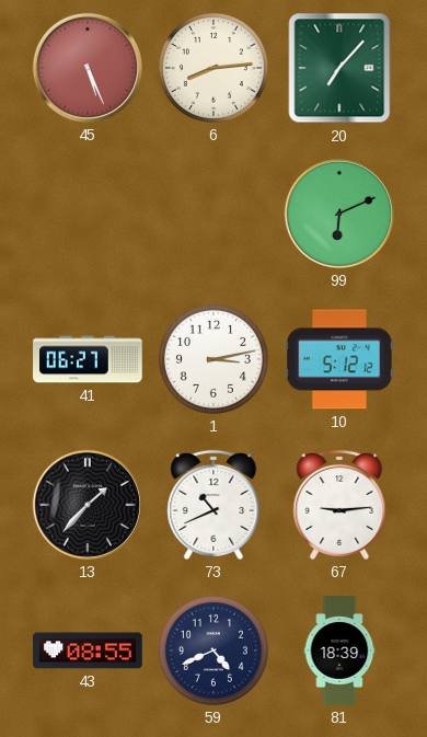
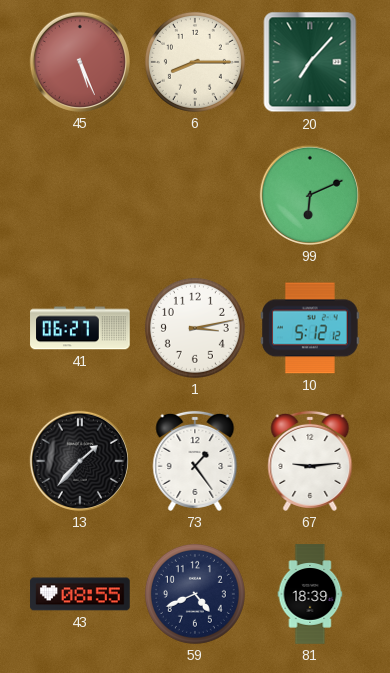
6: 8:14 -> 8:15 (195, 62)
73: 10:41 -> 1:24 (195, 461)
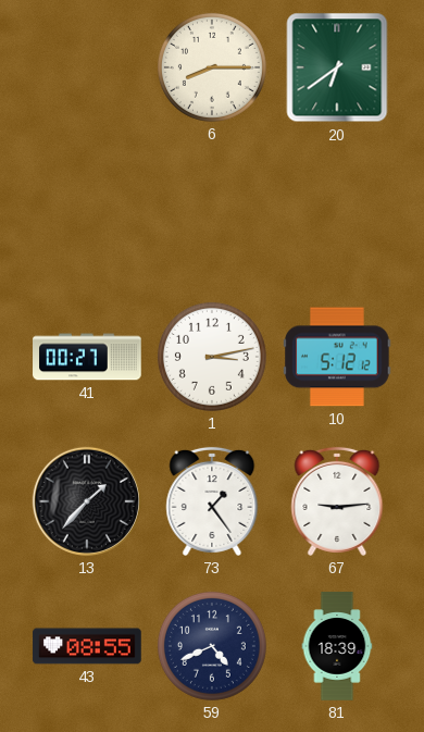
45: 5:26 -> none (80, 62)
20: 7:07 -> 6:39 (337, 67)
99: 6:11 -> none (310, 195)
41: 06:27 -> 00:27 (87, 357)
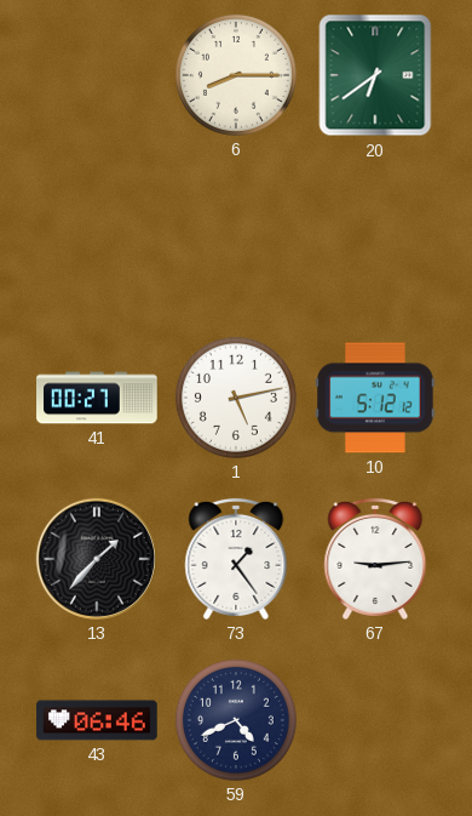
1: 3:13 -> 5:13 (236, 398)
43: 08:55 -> 06:46 (97, 720)
81: 18:39 -> none (337, 646)
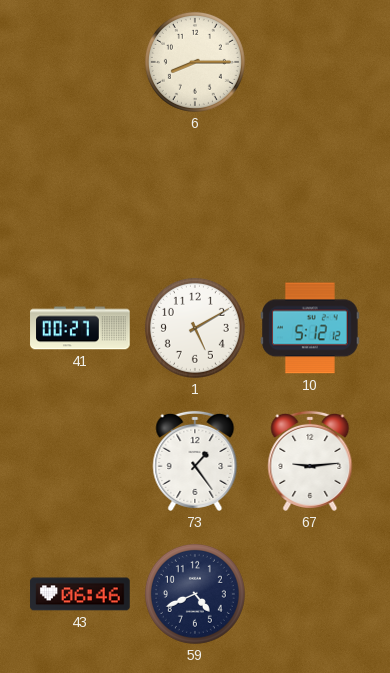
20: 6:39 -> none (375, 75)
1: 5:13 -> 5:10 (195, 328)
13: 1:37 -> none (97, 559)
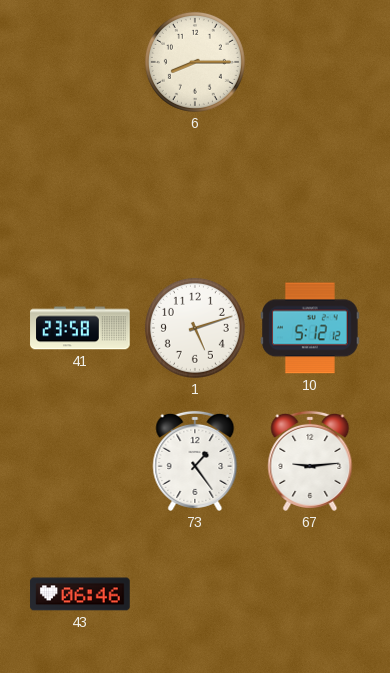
41: 00:27 -> 23:58 (80, 328)
1: 5:10 -> 5:12 (195, 328)
59: 4:41 -> none (195, 594)
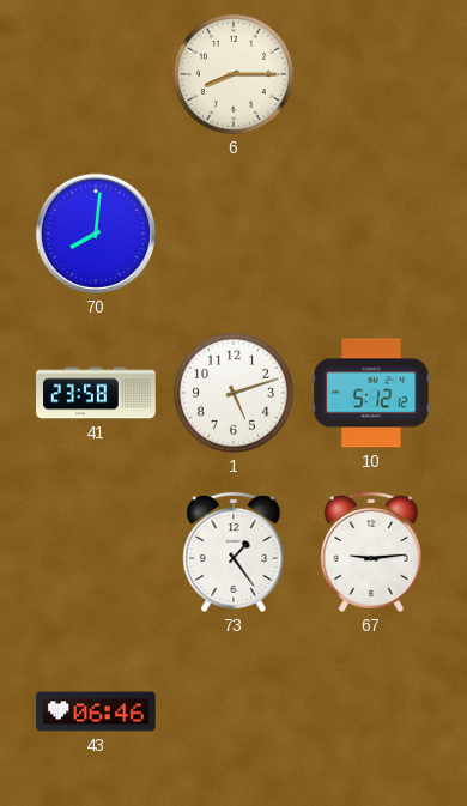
70: none -> 8:01 (96, 234)
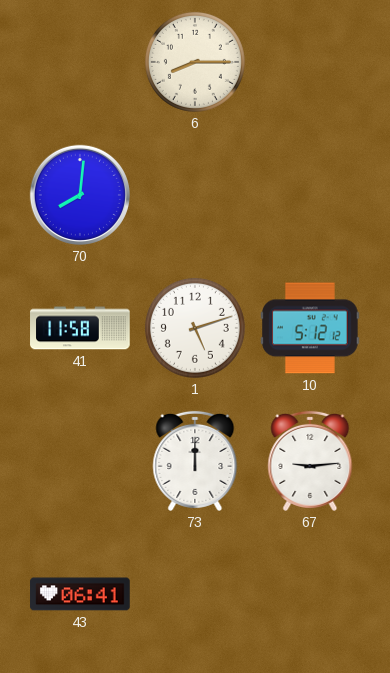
41: 23:58 -> 11:58 (80, 328)
73: 1:24 -> 12:00 (195, 461)
43: 06:46 -> 06:41 (80, 594)
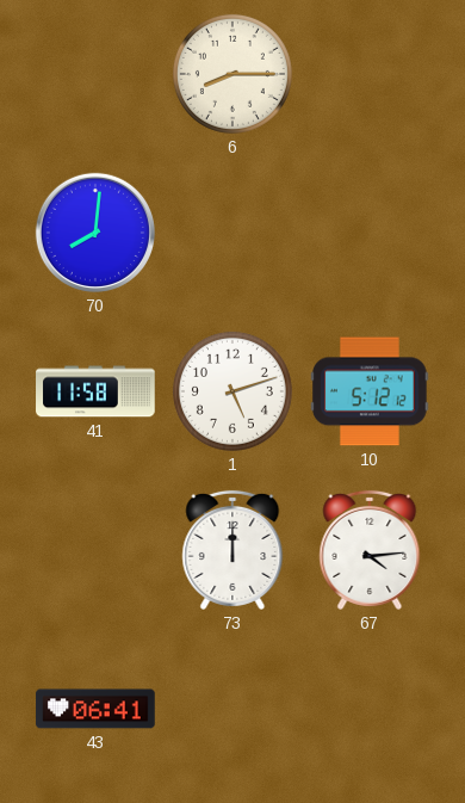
67: 9:14 -> 4:14 (370, 550)
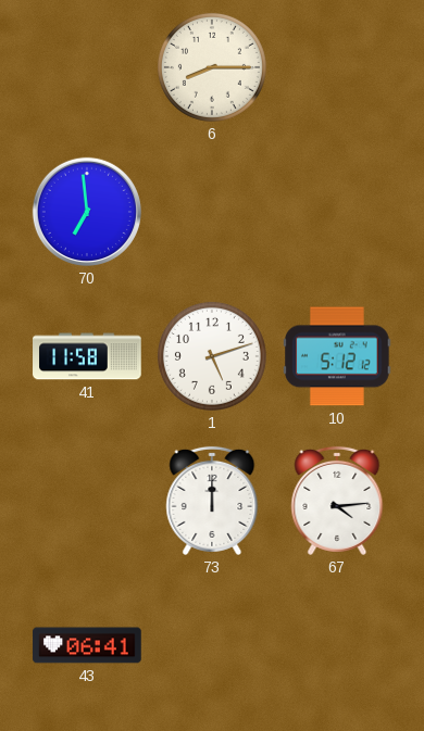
70: 8:01 -> 6:59 (87, 212)
